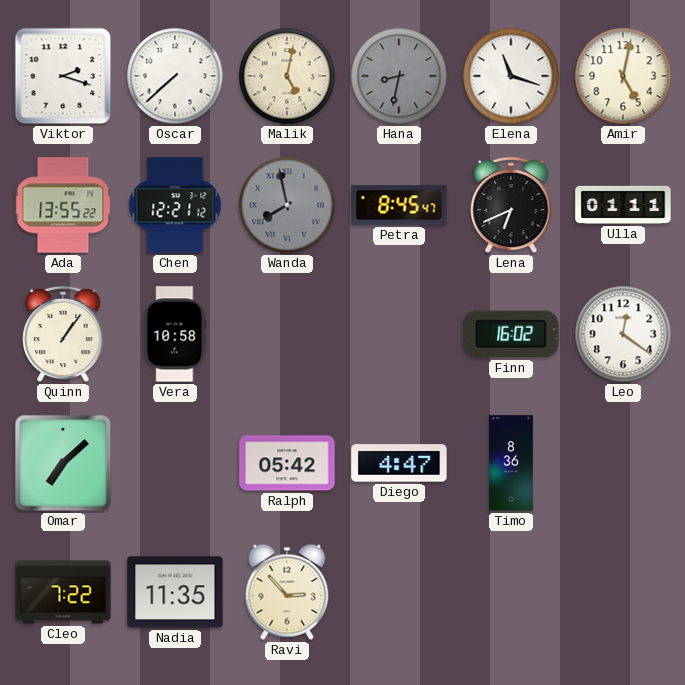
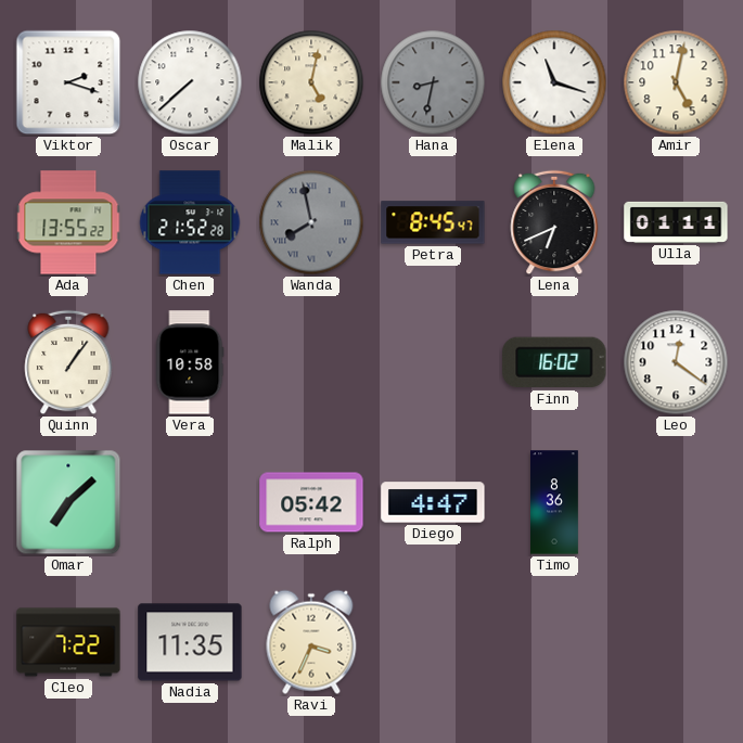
Chen: 12:21 -> 21:52 (190, 222)
Ravi: 2:53 -> 3:34 (311, 642)
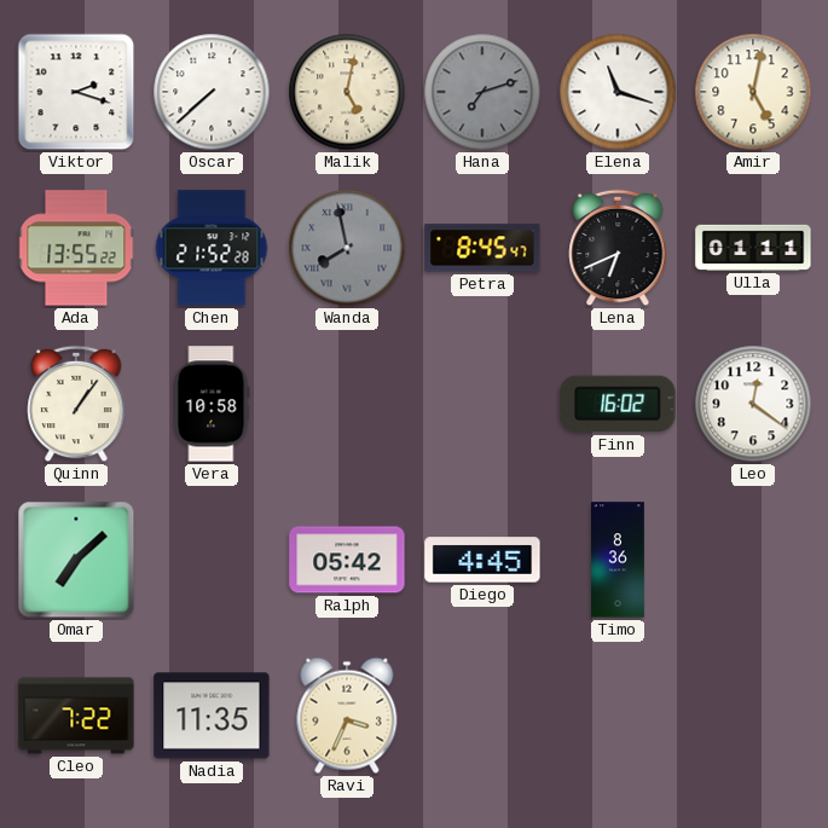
Hana: 8:32 -> 7:12 (482, 92)
Diego: 4:47 -> 4:45 (482, 560)
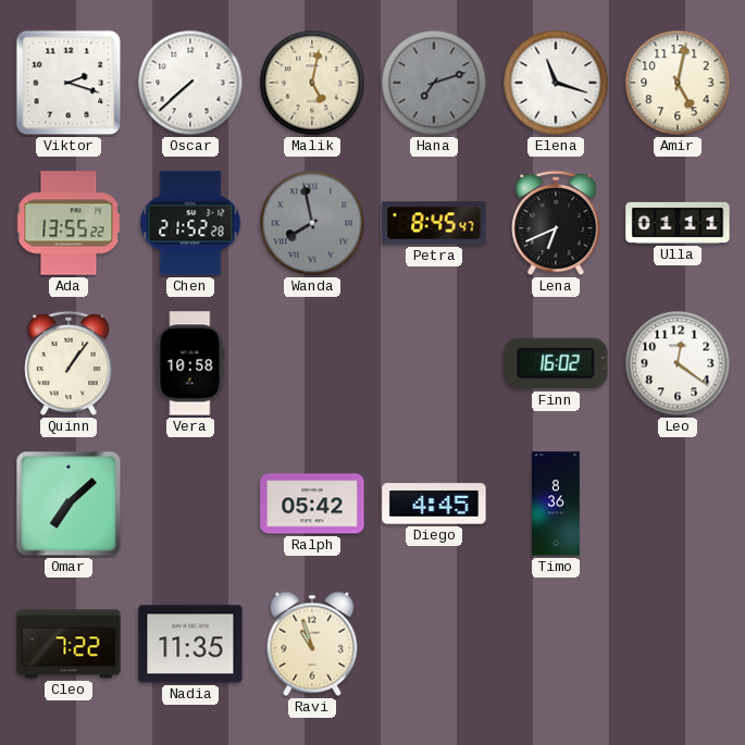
Ravi: 3:34 -> 10:57 (312, 644)
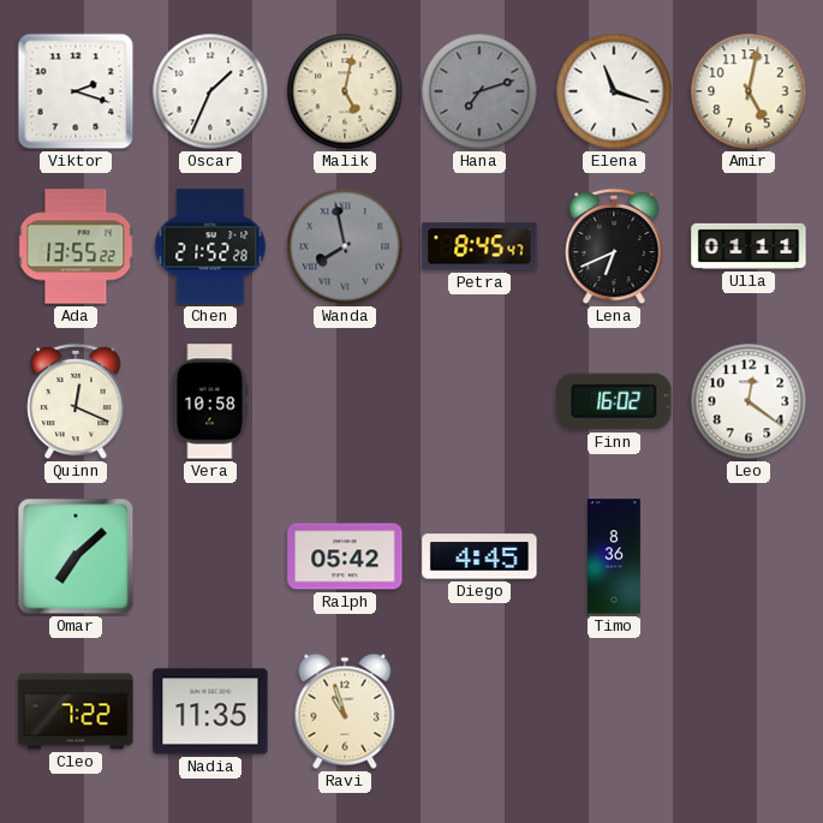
Oscar: 7:38 -> 1:34 (210, 91)
Quinn: 1:06 -> 12:19 (76, 401)
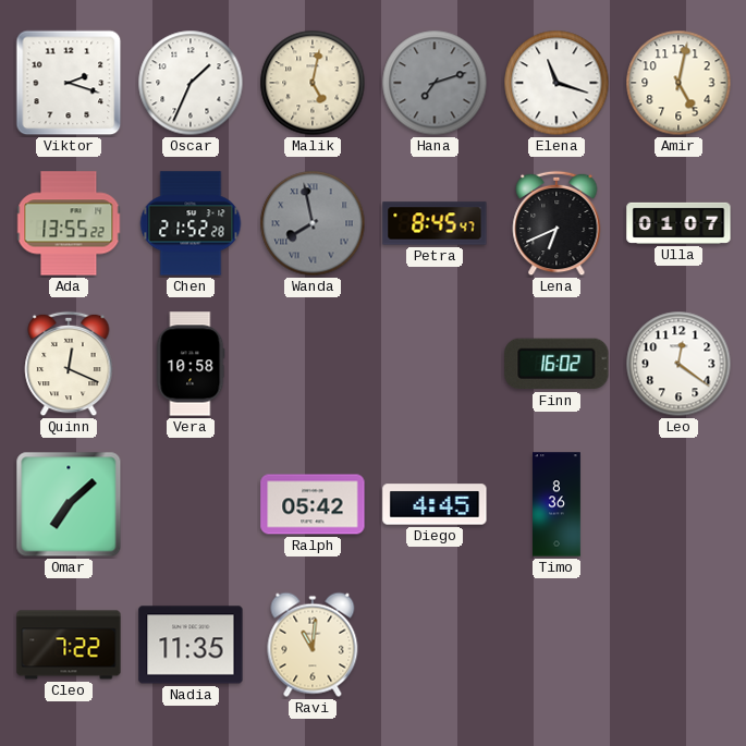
Ulla: 01:11 -> 01:07 (678, 223)
Ravi: 10:57 -> 11:01 (313, 645)
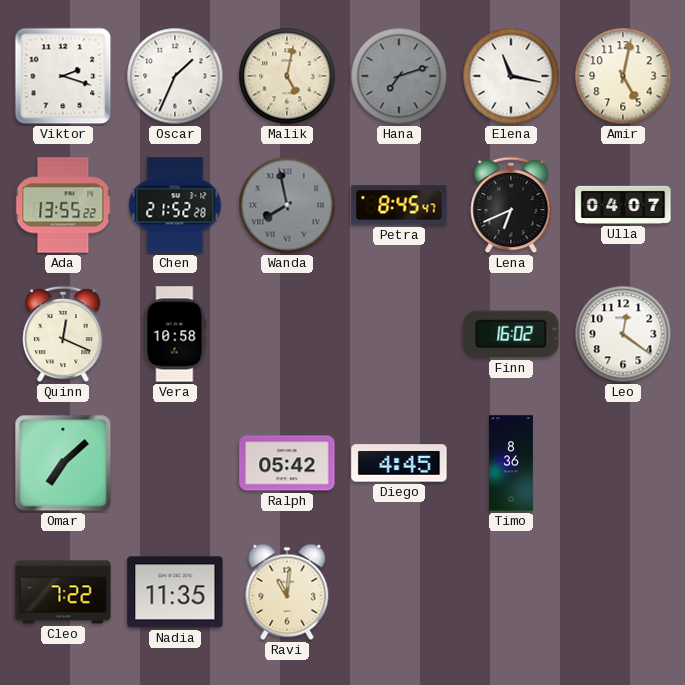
Elena: 11:18 -> 11:17 (511, 76)
Ulla: 01:07 -> 04:07 (623, 205)
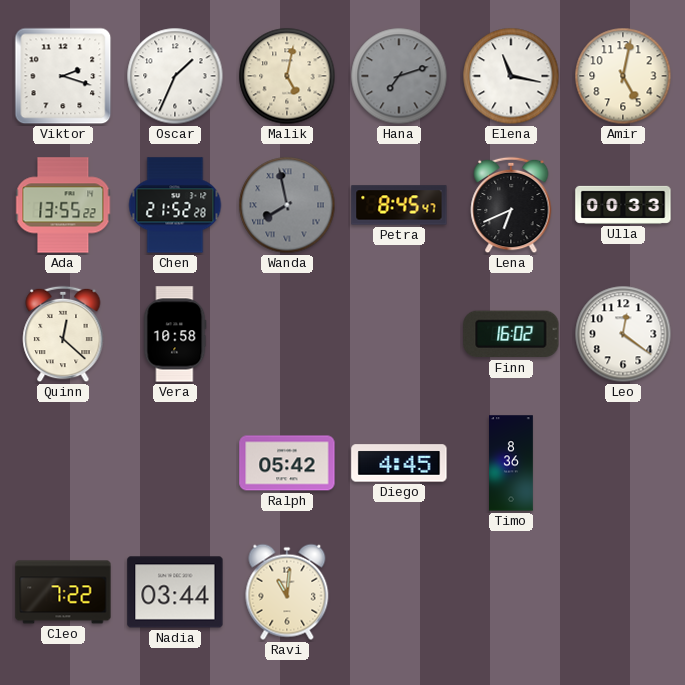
Ulla: 04:07 -> 00:33 (623, 205)
Quinn: 12:19 -> 12:22 (63, 334)
Omar: 7:08 -> none (63, 463)
Nadia: 11:35 -> 03:44 (175, 592)
